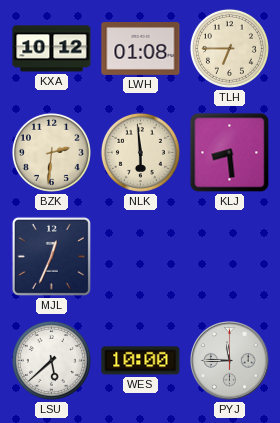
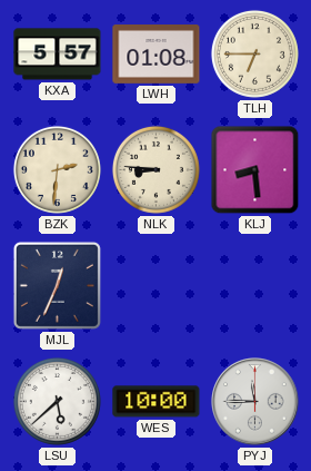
KXA: 10:12 -> 5:57 (58, 55)
NLK: 5:59 -> 8:46 (155, 169)
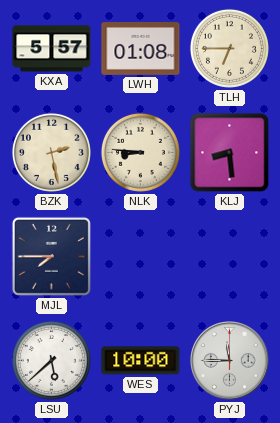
BZK: 2:31 -> 2:28 (51, 152)
MJL: 12:34 -> 7:45 (51, 256)
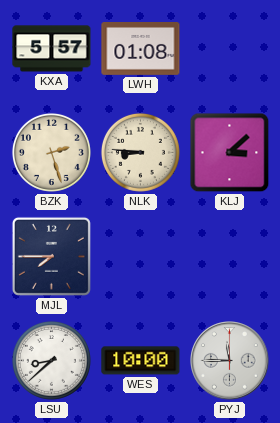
TLH: 6:45 -> none (229, 48)
BZK: 2:28 -> 2:27 (51, 152)
KLJ: 8:29 -> 3:08 (230, 153)
LSU: 5:38 -> 8:38 (51, 360)
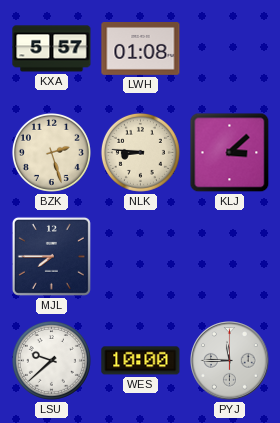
LSU: 8:38 -> 9:38 (51, 360)
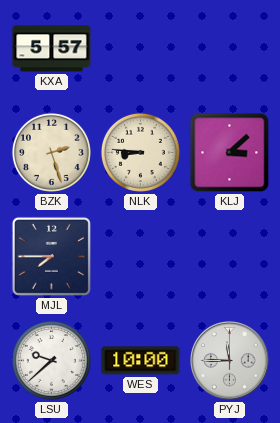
LWH: 01:08 -> none (141, 49)
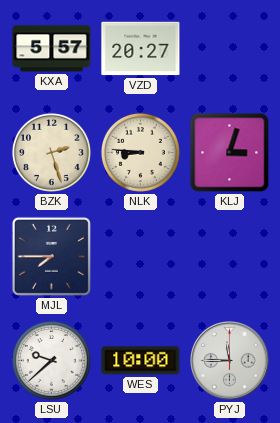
VZD: none -> 20:27 (141, 49)
KLJ: 3:08 -> 3:03 (230, 153)
